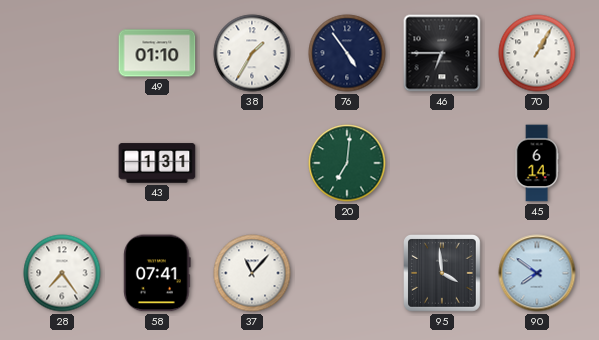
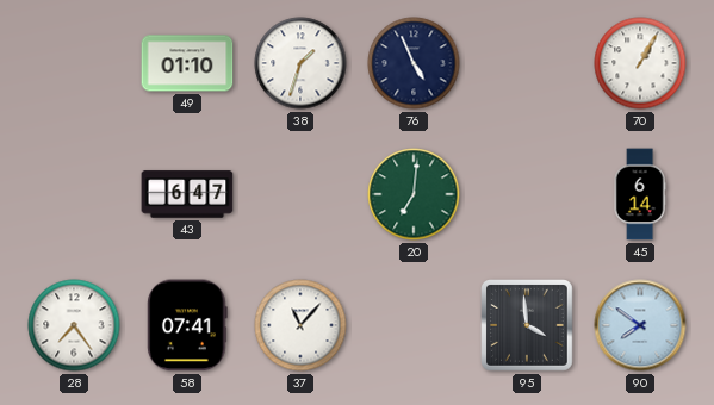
38: 1:35 -> 1:33 (300, 63)
76: 4:54 -> 4:56 (414, 63)
46: 6:45 -> none (442, 53)
43: 1:31 -> 6:47 (187, 194)
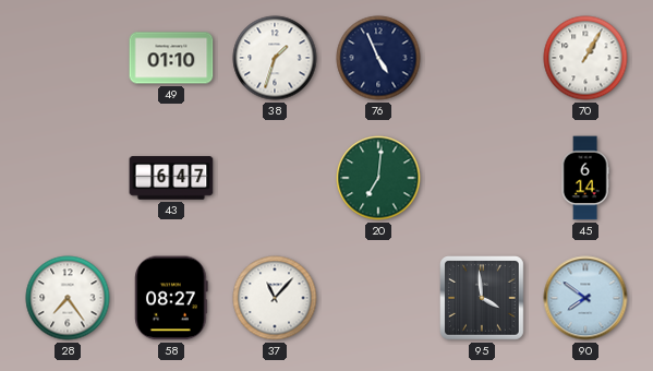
58: 07:41 -> 08:27 (171, 298)
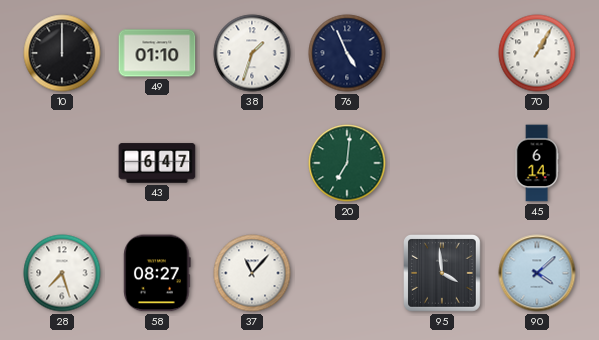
10: none -> 12:00 (62, 53)
28: 7:24 -> 7:27 (62, 273)
90: 7:51 -> 4:08 (537, 273)
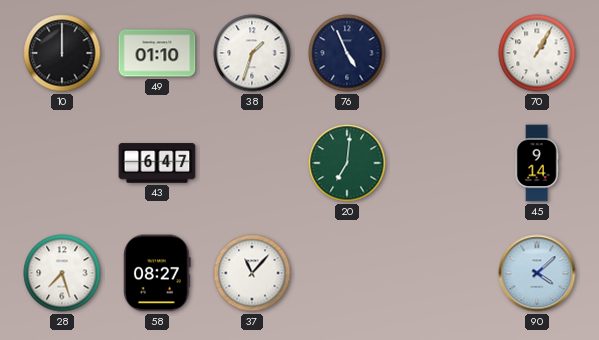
45: 6:14 -> 9:14 (537, 163)
95: 3:59 -> none (443, 274)
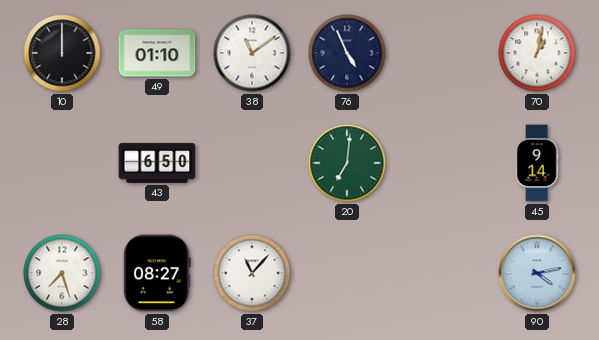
38: 1:33 -> 11:09 (252, 53)
70: 1:05 -> 1:02 (537, 53)
43: 6:47 -> 6:50 (157, 163)
90: 4:08 -> 4:13 (537, 273)
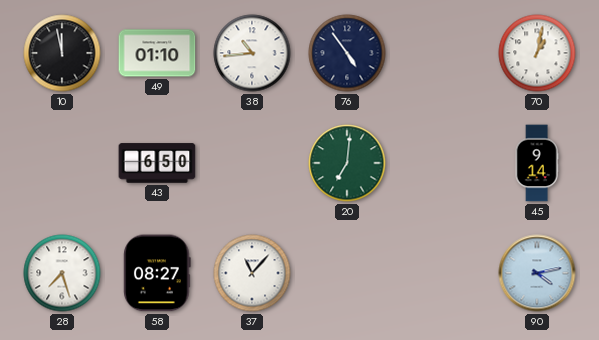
10: 12:00 -> 11:58 (62, 53)
38: 11:09 -> 10:44 (252, 53)
76: 4:56 -> 4:54 (347, 53)
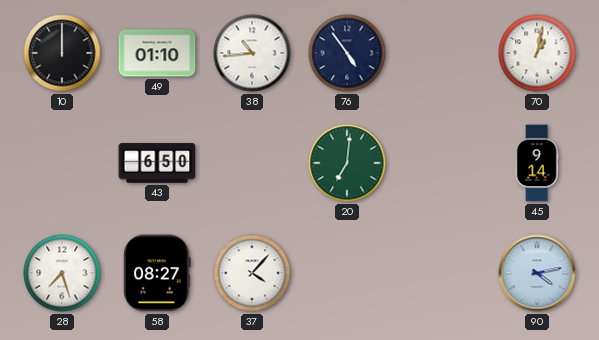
10: 11:58 -> 12:00 (62, 53)
37: 11:07 -> 4:07 (252, 273)
